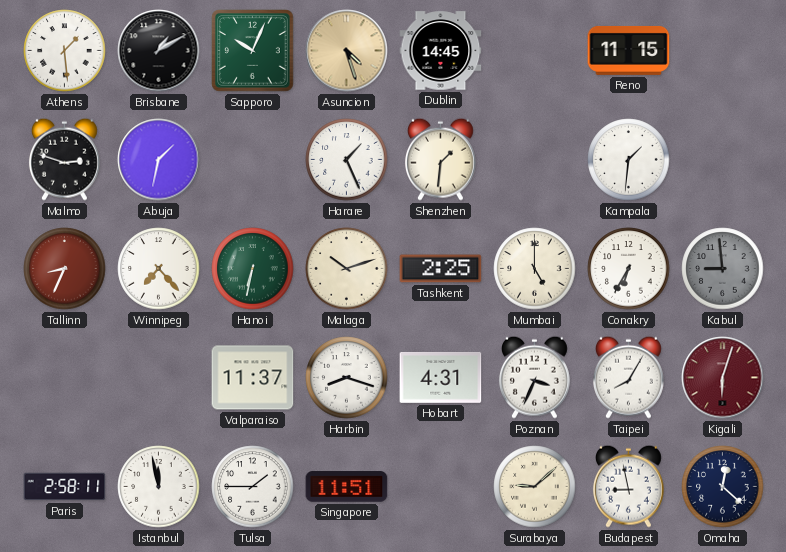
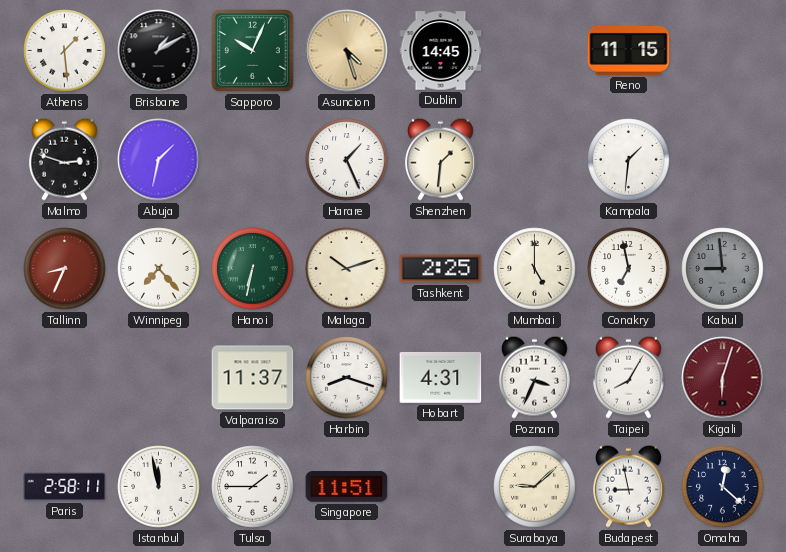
Conakry: 6:35 -> 6:58 (629, 269)
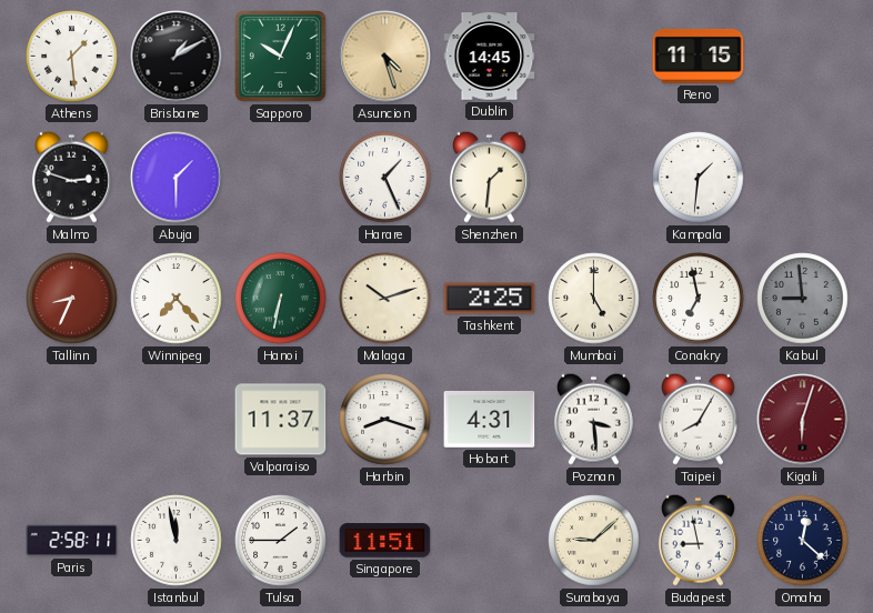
Abuja: 1:32 -> 1:30 (177, 178)
Poznan: 3:34 -> 3:29 (593, 419)
